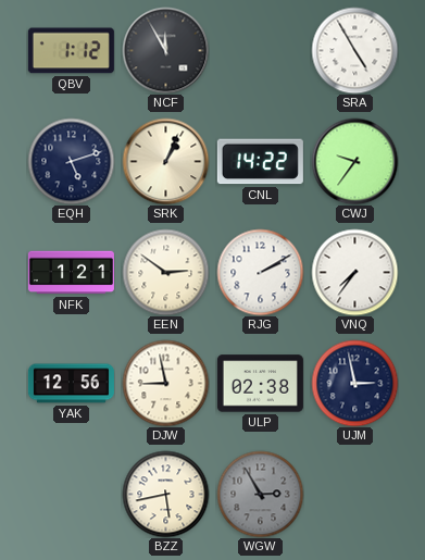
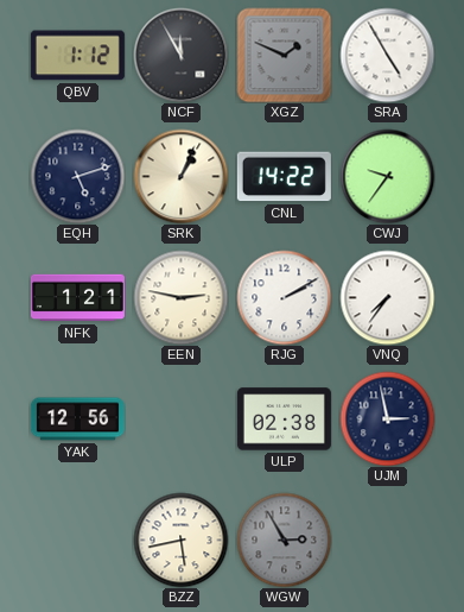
XGZ: none -> 1:49 (284, 55)
EEN: 2:51 -> 2:47 (180, 297)
DJW: 8:58 -> none (165, 383)
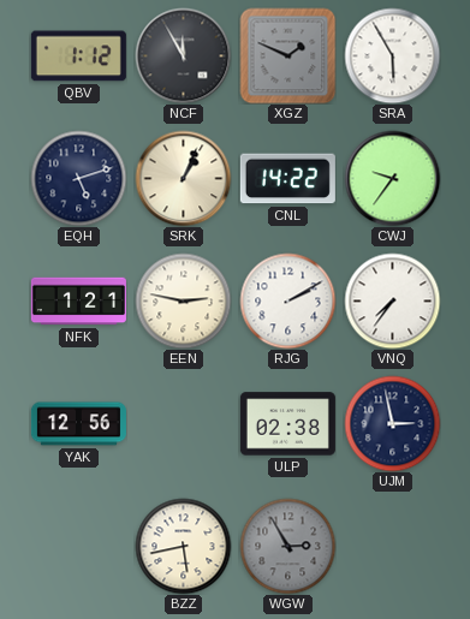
SRA: 4:55 -> 5:55 (392, 55)
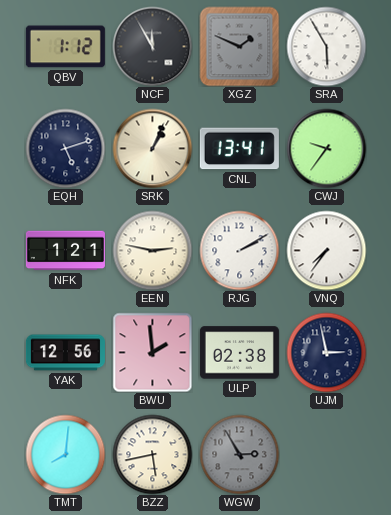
CNL: 14:22 -> 13:41 (239, 149)
BWU: none -> 1:59 (152, 352)
TMT: none -> 8:01 (65, 454)
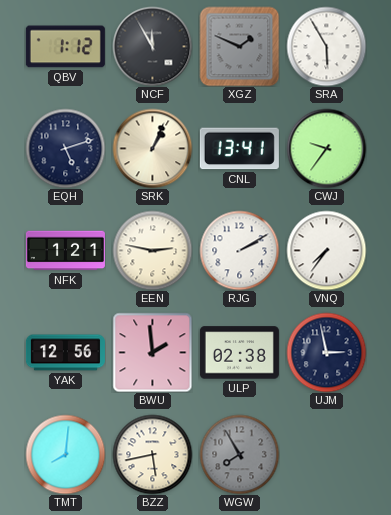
WGW: 2:55 -> 7:55 (239, 454)
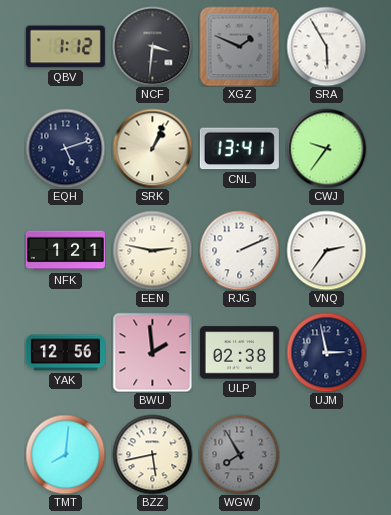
NCF: 11:55 -> 3:31 (152, 46)
RJG: 2:10 -> 2:11 (239, 250)
VNQ: 7:36 -> 2:36 (326, 250)
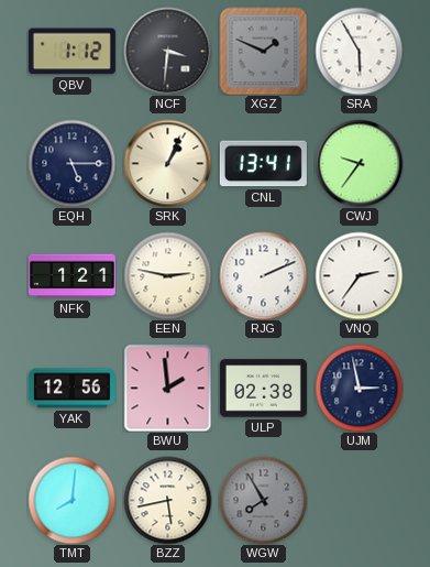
EQH: 5:12 -> 5:15 (71, 163)
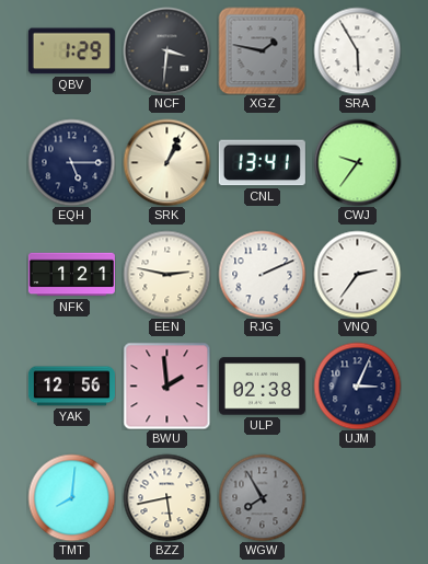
QBV: 1:12 -> 1:29 (71, 51)
XGZ: 1:49 -> 1:47 (262, 50)
UJM: 2:58 -> 3:04 (357, 385)
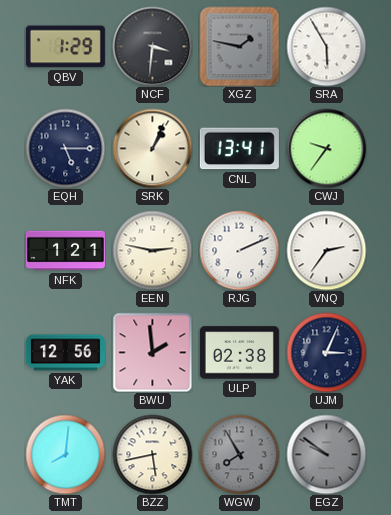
EGZ: none -> 9:51 (326, 454)
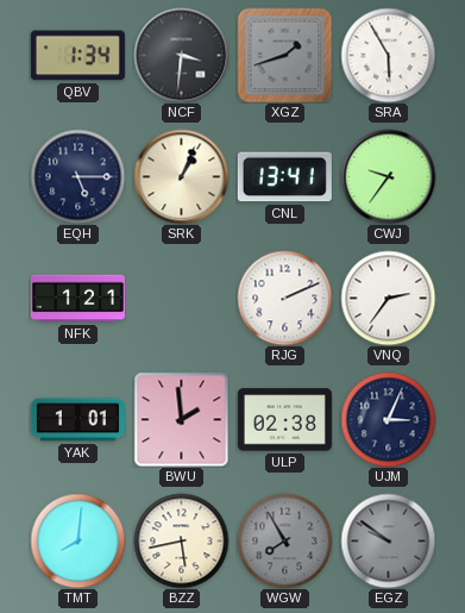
QBV: 1:29 -> 1:34 (77, 56)
XGZ: 1:47 -> 1:42 (284, 55)
EEN: 2:47 -> none (152, 250)
YAK: 12:56 -> 1:01 (77, 420)
